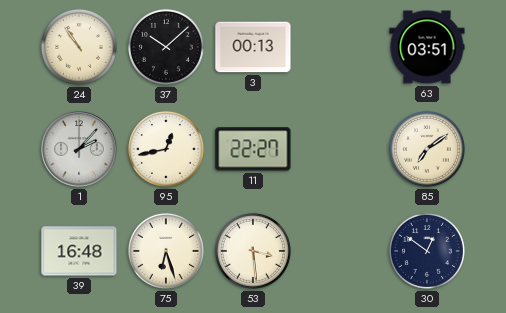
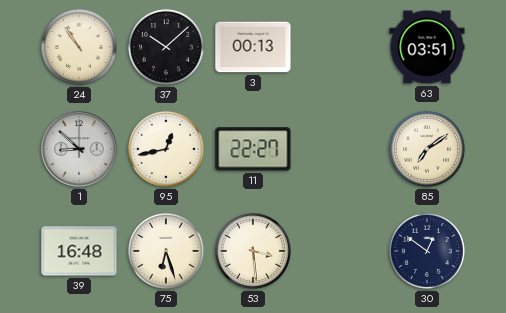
1: 2:07 -> 8:52 (79, 149)
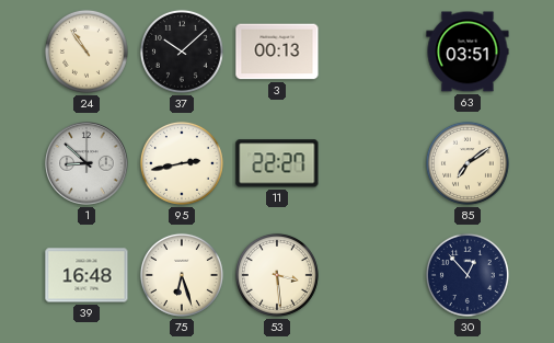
95: 12:43 -> 2:43 (182, 163)
30: 12:51 -> 12:53 (468, 275)
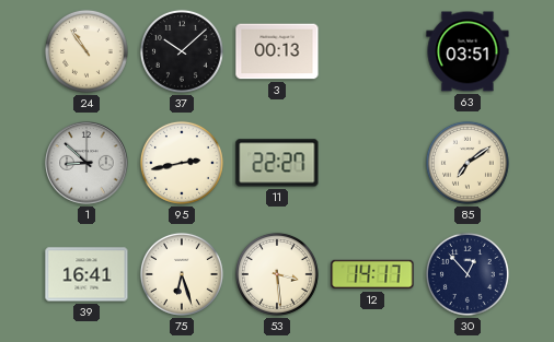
39: 16:48 -> 16:41 (86, 274)
12: none -> 14:17 (372, 274)
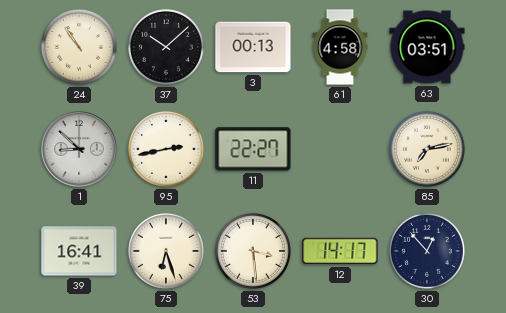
61: none -> 4:58 (340, 47)
85: 7:09 -> 7:13 (427, 149)
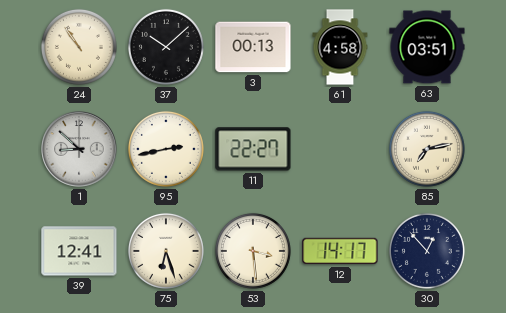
39: 16:41 -> 12:41 (79, 251)
